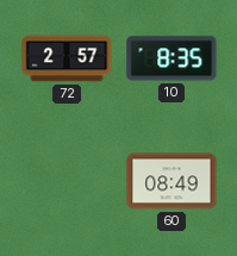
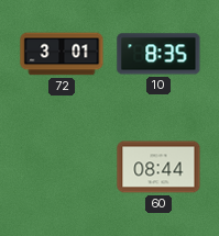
72: 2:57 -> 3:01 (62, 54)
60: 08:49 -> 08:44 (158, 167)
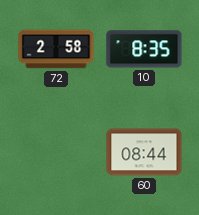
72: 3:01 -> 2:58 (56, 49)
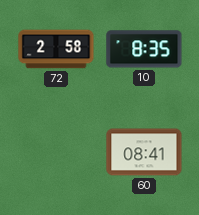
60: 08:44 -> 08:41 (144, 152)
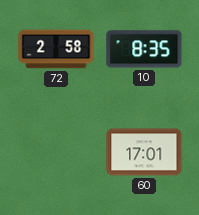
60: 08:41 -> 17:01 (144, 152)
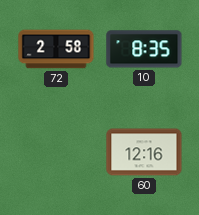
60: 17:01 -> 12:16 (144, 152)
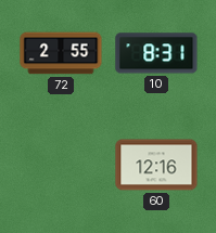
72: 2:58 -> 2:55 (61, 53)
10: 8:35 -> 8:31 (156, 53)
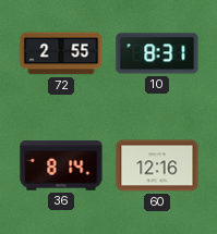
36: none -> 8:14 (61, 165)
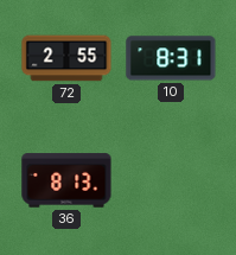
36: 8:14 -> 8:13 (66, 180)
60: 12:16 -> none (157, 165)
